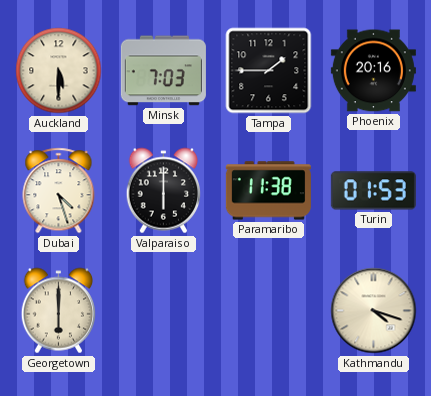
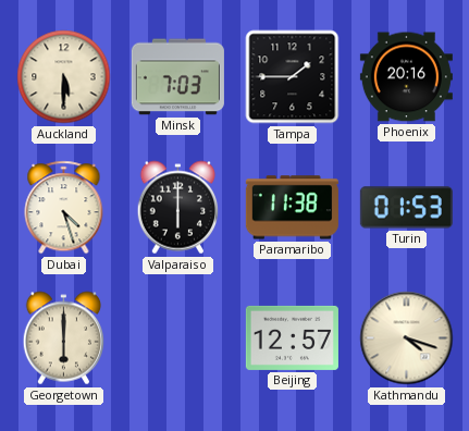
Beijing: none -> 12:57 (292, 337)
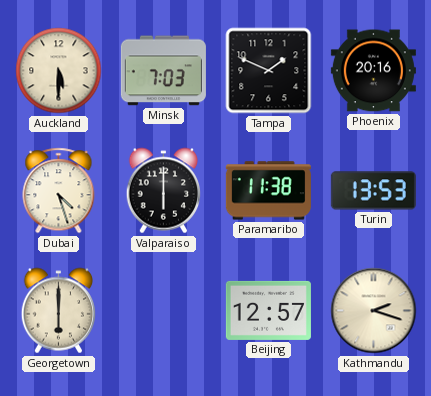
Tampa: 1:45 -> 1:49 (269, 71)
Turin: 01:53 -> 13:53 (373, 191)
Kathmandu: 4:18 -> 2:18 (374, 311)
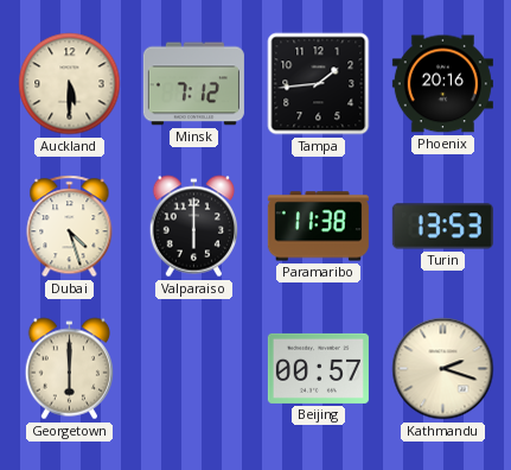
Minsk: 7:03 -> 7:12 (193, 84)
Tampa: 1:49 -> 1:44 (319, 84)
Beijing: 12:57 -> 00:57 (318, 368)
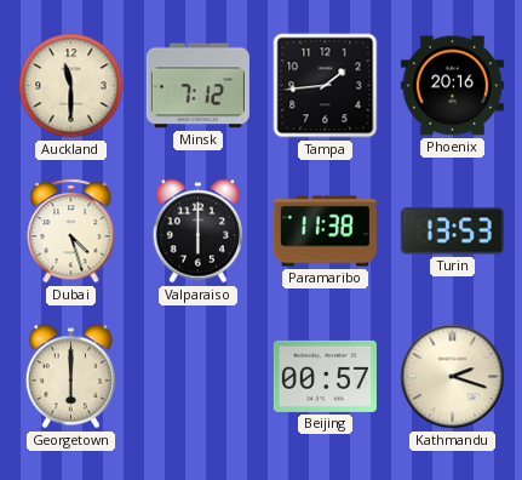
Auckland: 5:30 -> 11:30 (71, 86)
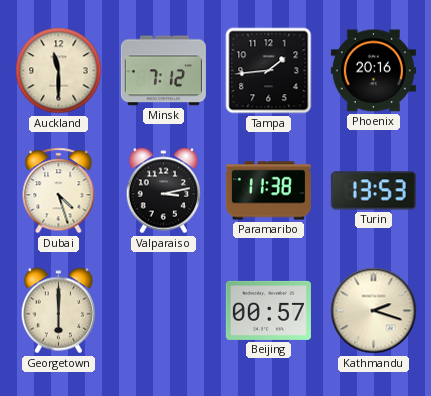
Valparaiso: 6:00 -> 3:13 (164, 191)
